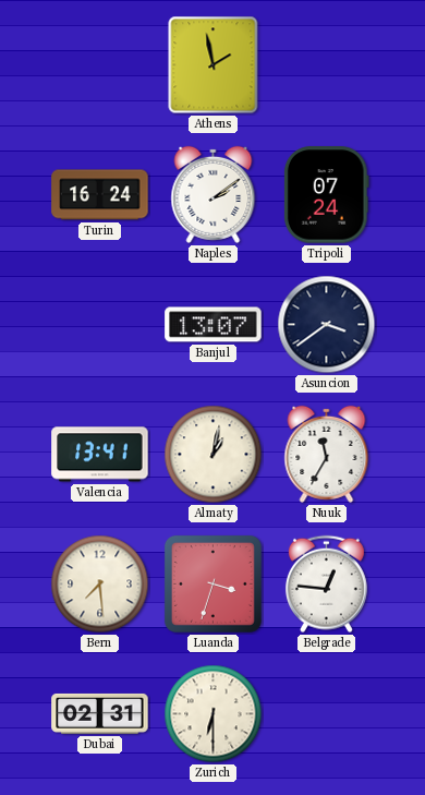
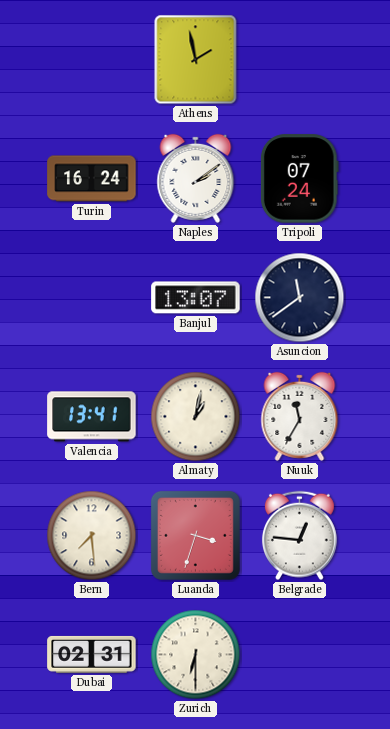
Asuncion: 3:39 -> 11:39 (300, 298)
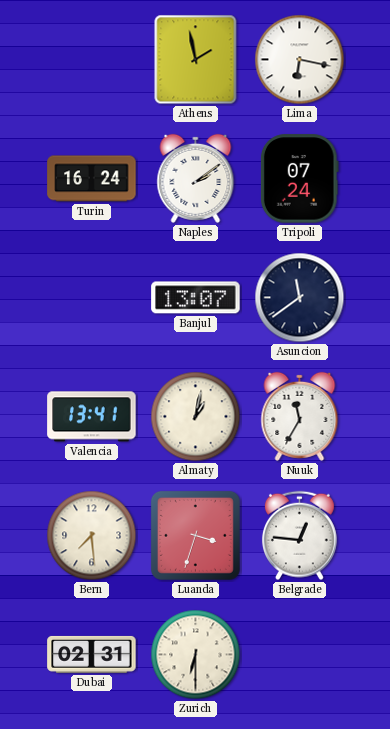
Lima: none -> 6:17 (300, 60)
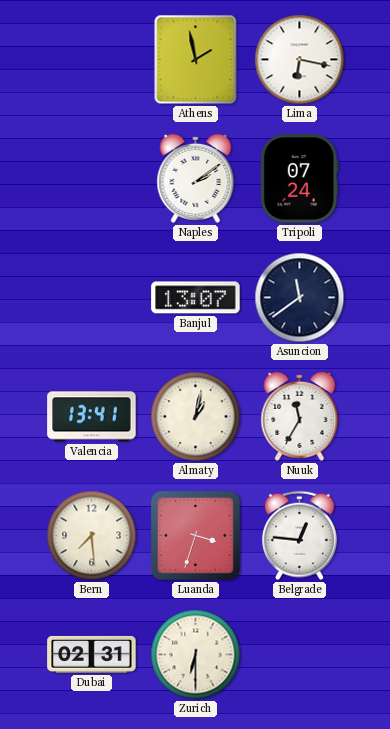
Turin: 16:24 -> none (92, 179)
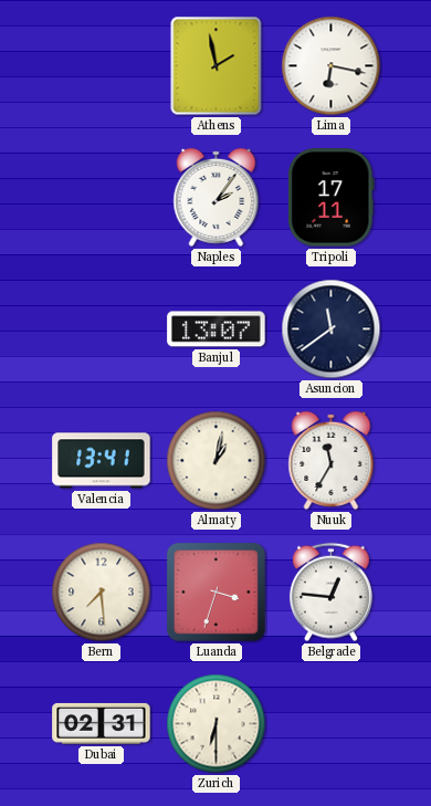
Naples: 2:09 -> 2:06 (217, 197)
Tripoli: 07:24 -> 17:11 (330, 198)
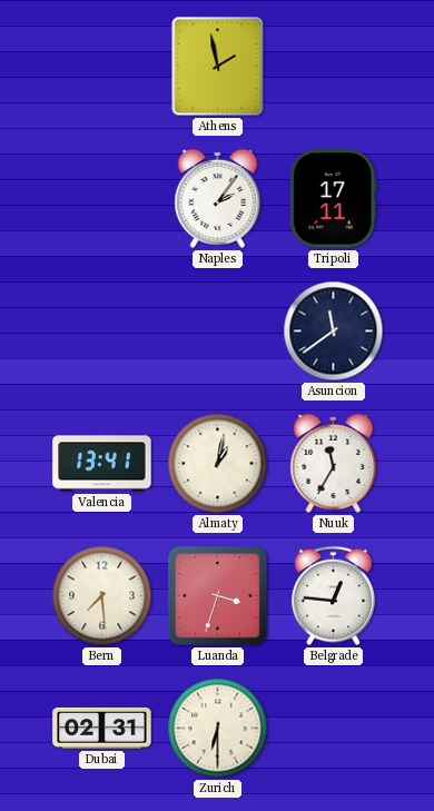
Lima: 6:17 -> none (332, 66)
Banjul: 13:07 -> none (217, 329)
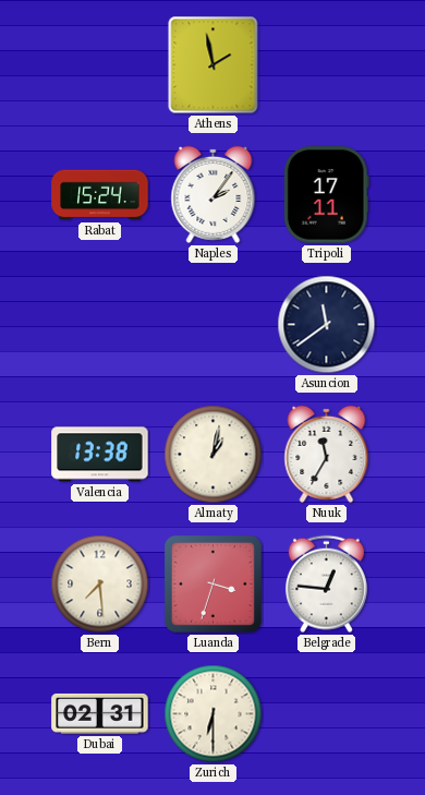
Rabat: none -> 15:24 (100, 195)
Valencia: 13:41 -> 13:38 (100, 455)
